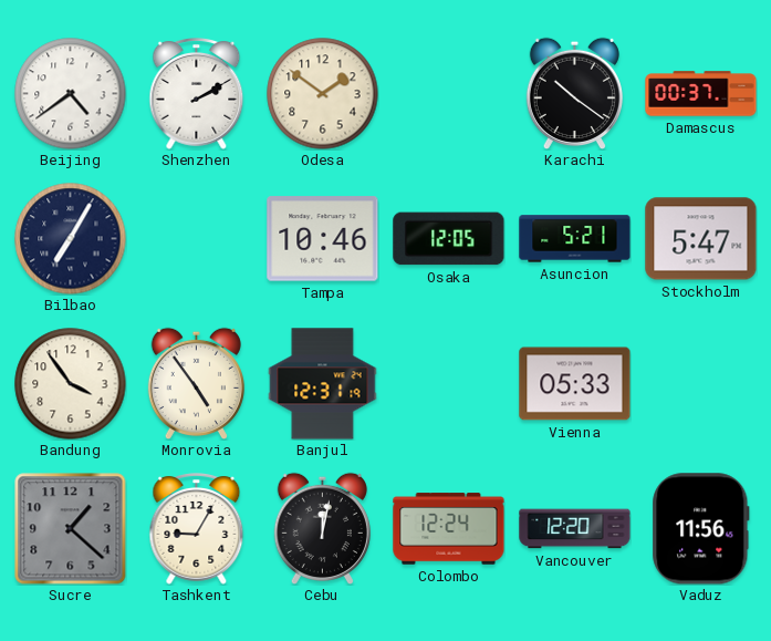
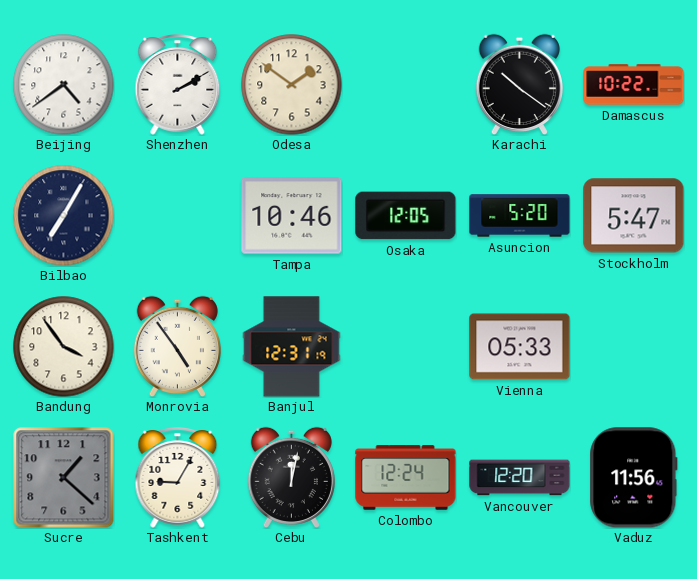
Damascus: 00:37 -> 10:22 (634, 85)
Asuncion: 5:21 -> 5:20 (520, 216)
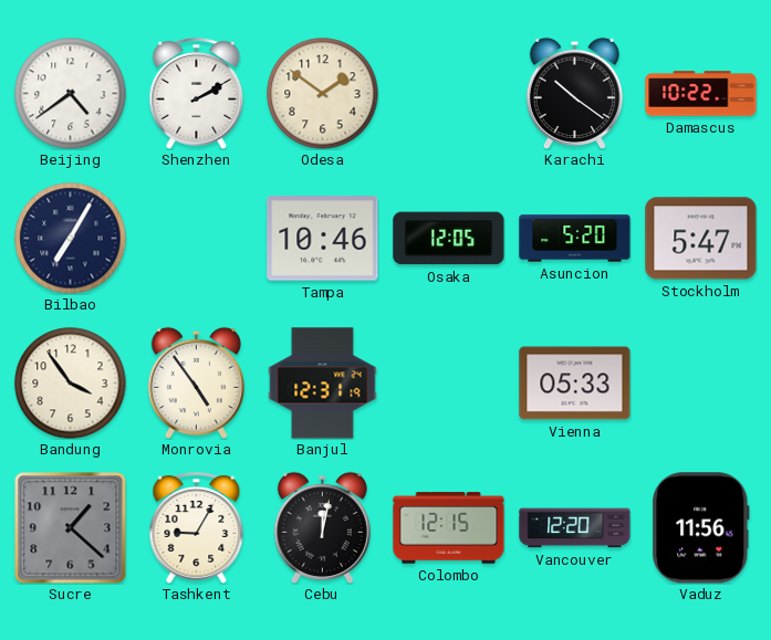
Colombo: 12:24 -> 12:15 (449, 528)
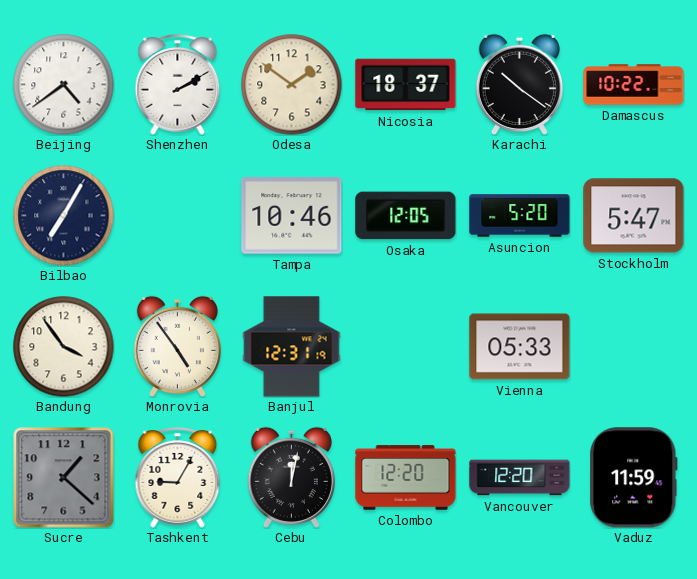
Nicosia: none -> 18:37 (406, 85)
Colombo: 12:15 -> 12:20 (406, 478)
Vaduz: 11:56 -> 11:59 (634, 478)
